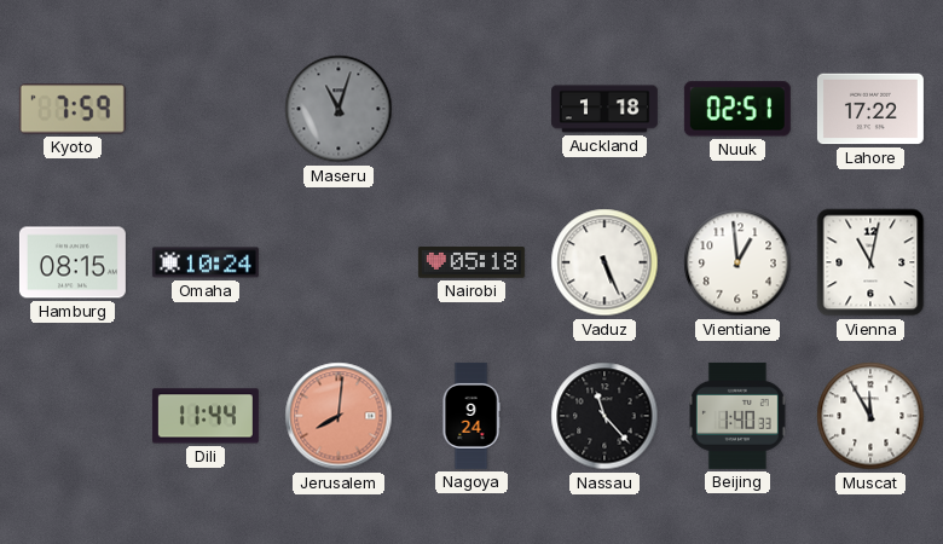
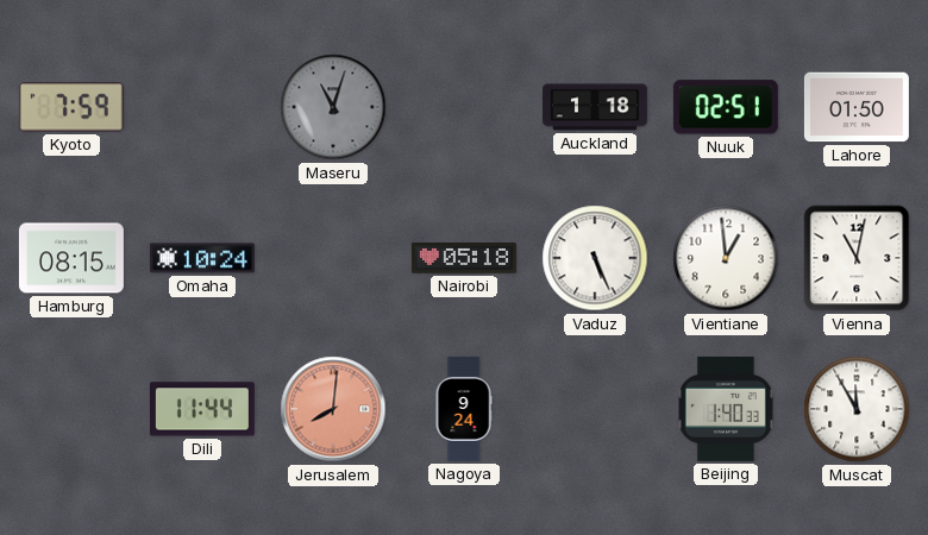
Lahore: 17:22 -> 01:50 (857, 107)
Nassau: 11:23 -> none (604, 416)
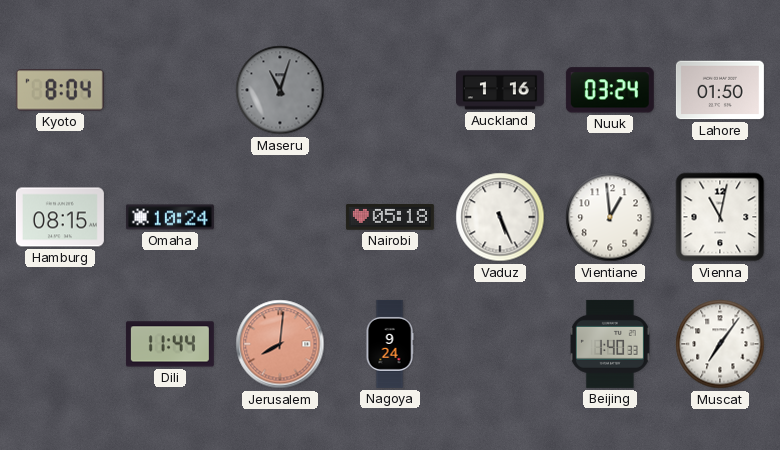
Kyoto: 7:59 -> 8:04 (60, 90)
Auckland: 1:18 -> 1:16 (500, 90)
Nuuk: 02:51 -> 03:24 (610, 90)
Muscat: 11:55 -> 7:06 (720, 344)
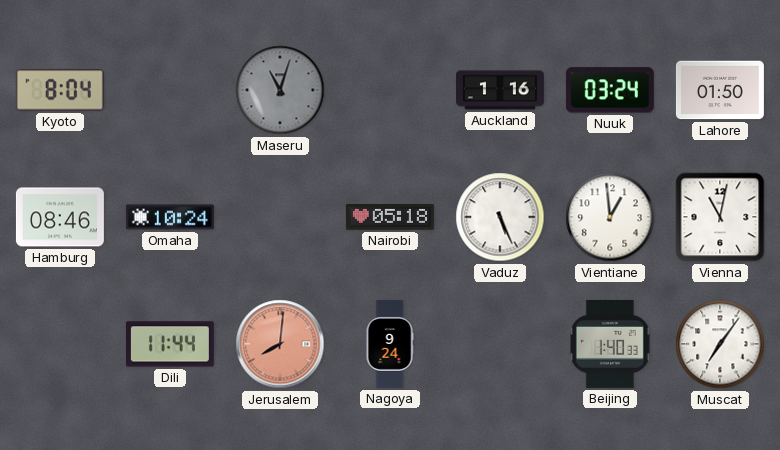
Hamburg: 08:15 -> 08:46 (60, 217)
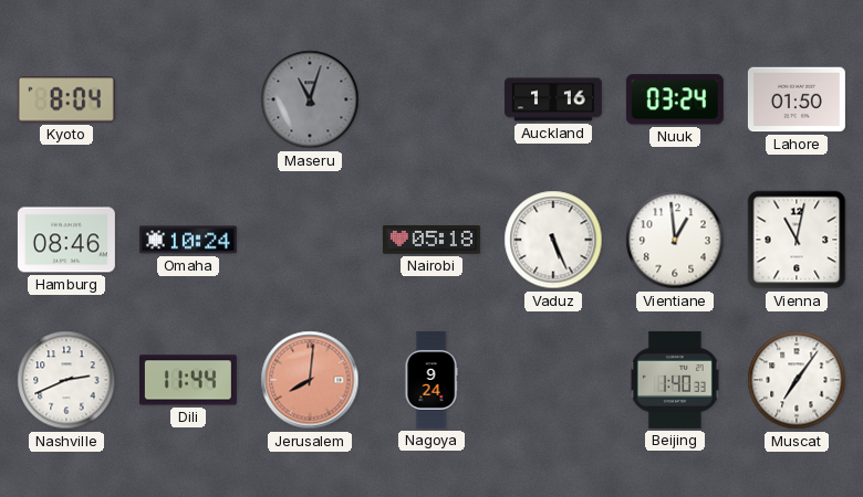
Nashville: none -> 2:41 (66, 380)
